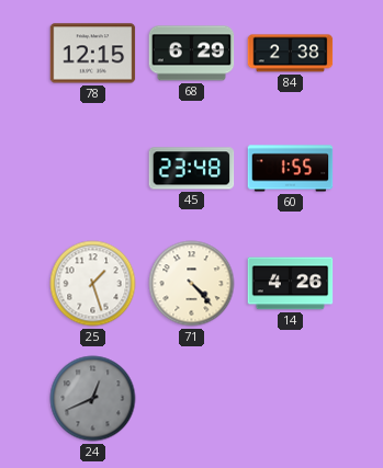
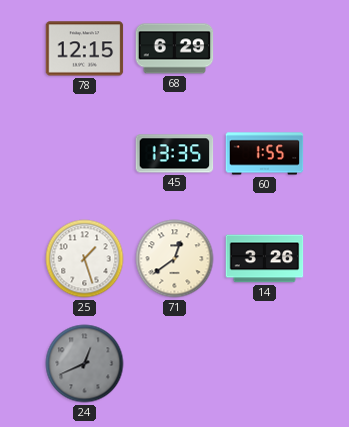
84: 2:38 -> none (291, 54)
45: 23:48 -> 13:35 (175, 154)
71: 4:23 -> 12:39 (175, 259)
14: 4:26 -> 3:26 (265, 259)
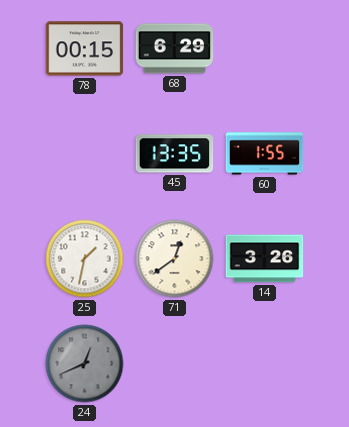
78: 12:15 -> 00:15 (85, 49)
25: 1:27 -> 1:32 (85, 259)
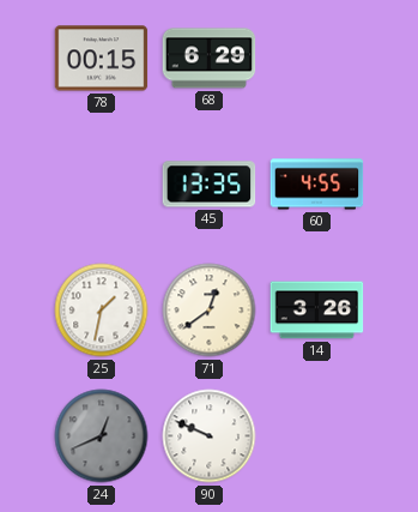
60: 1:55 -> 4:55 (317, 185)
90: none -> 9:49 (210, 436)
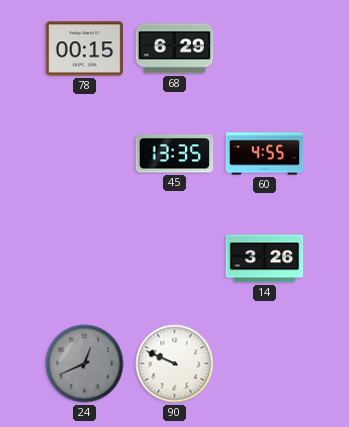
25: 1:32 -> none (102, 311)
71: 12:39 -> none (210, 311)
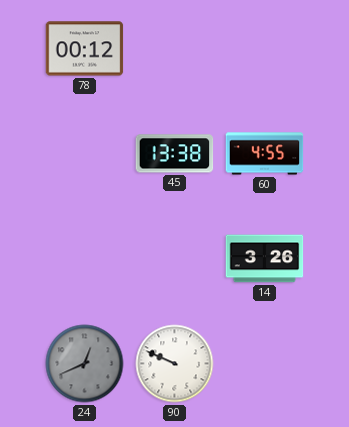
78: 00:15 -> 00:12 (85, 49)
68: 6:29 -> none (175, 49)
45: 13:35 -> 13:38 (175, 154)
